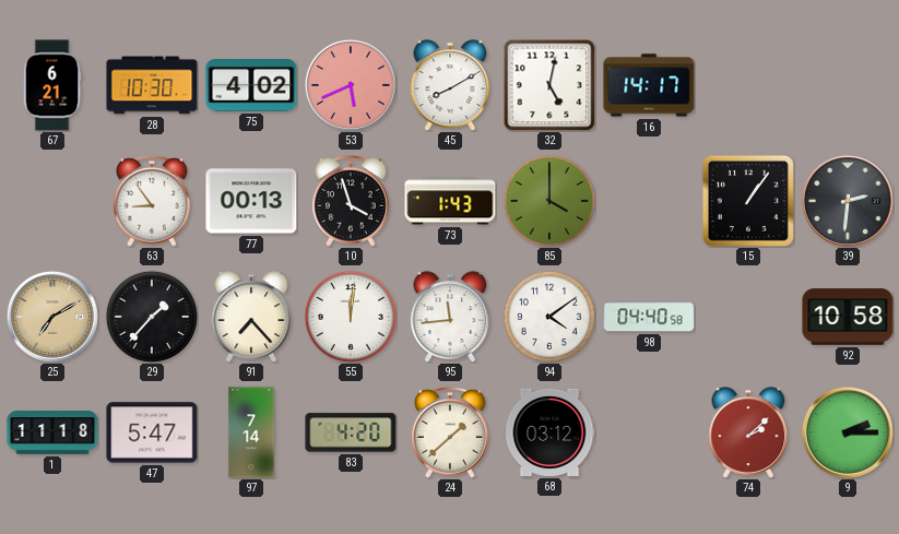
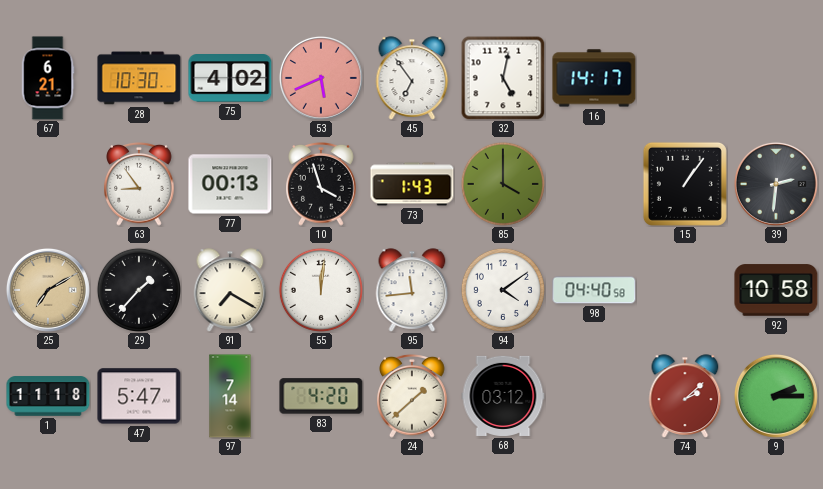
45: 8:10 -> 6:54 (412, 78)
91: 7:23 -> 7:20 (230, 290)
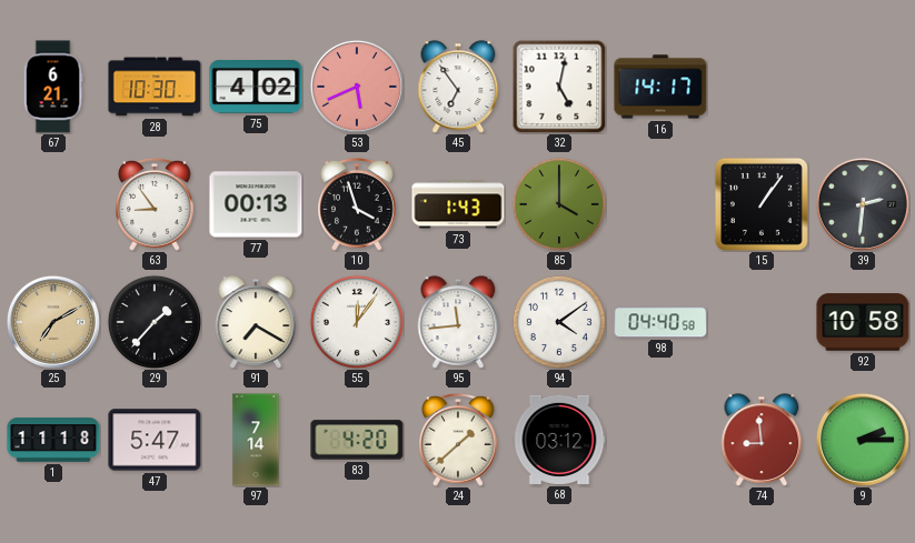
55: 12:01 -> 12:06 (357, 322)
74: 2:08 -> 8:59 (762, 440)
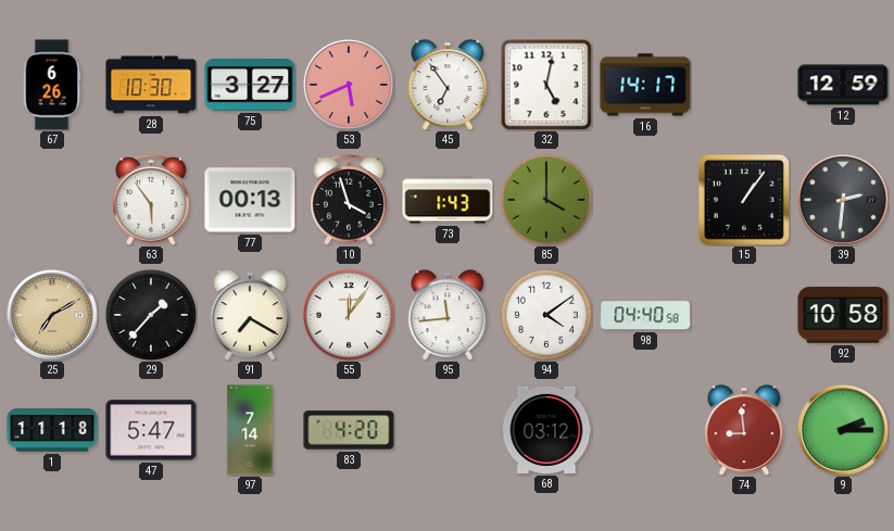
67: 6:21 -> 6:26 (52, 85)
75: 4:02 -> 3:27 (250, 86)
12: none -> 12:59 (843, 85)
63: 8:54 -> 5:54 (151, 201)
24: 1:38 -> none (458, 441)
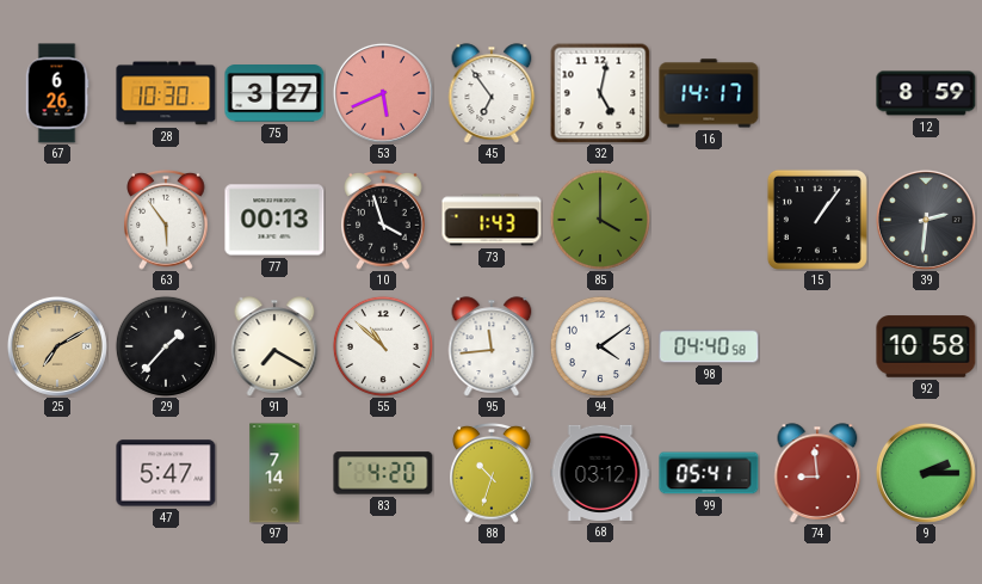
12: 12:59 -> 8:59 (926, 93)
55: 12:06 -> 10:52 (383, 346)
1: 11:18 -> none (52, 430)
88: none -> 10:33 (492, 474)
99: none -> 05:41 (709, 473)
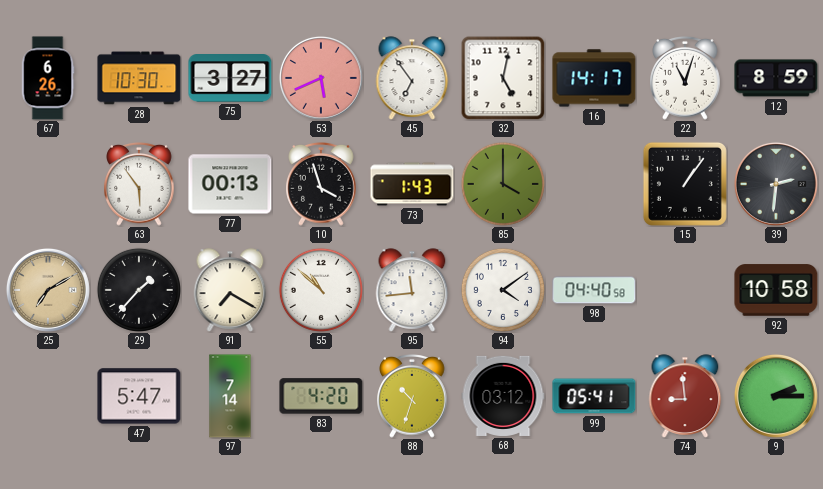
22: none -> 11:03 (685, 79)
